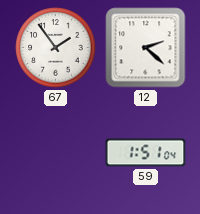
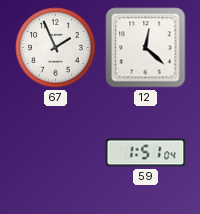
67: 1:54 -> 1:56 (56, 48)
12: 2:22 -> 12:22 (146, 48)
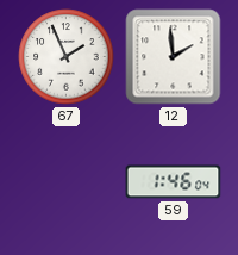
12: 12:22 -> 1:59 (174, 57)
59: 1:51 -> 1:46 (174, 182)
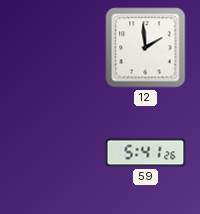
67: 1:56 -> none (67, 57)
59: 1:46 -> 5:41 (146, 153)
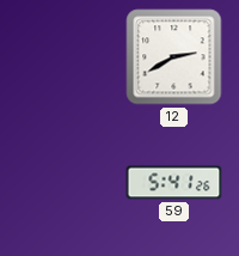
12: 1:59 -> 2:40 (174, 57)
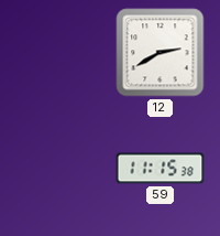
59: 5:41 -> 11:15 (161, 169)
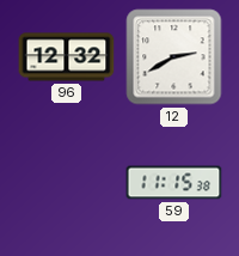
96: none -> 12:32 (67, 57)
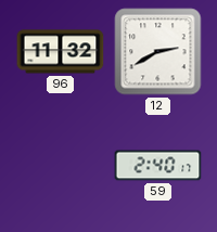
96: 12:32 -> 11:32 (61, 52)
59: 11:15 -> 2:40 (158, 166)
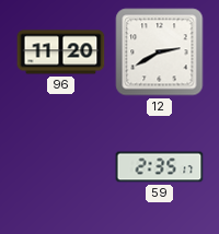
96: 11:32 -> 11:20 (61, 52)
59: 2:40 -> 2:35 (160, 167)
